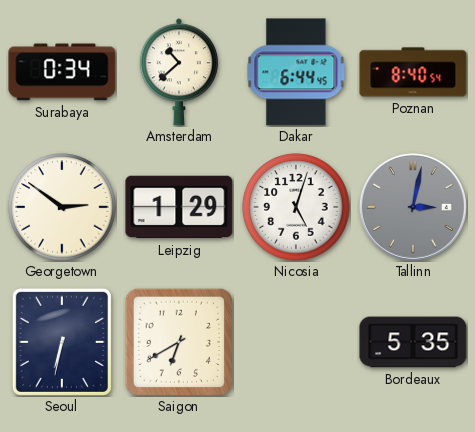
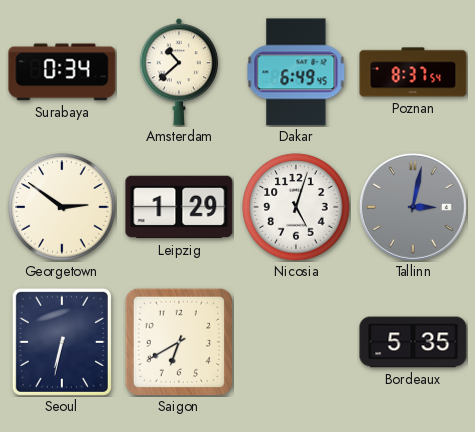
Dakar: 6:44 -> 6:49 (296, 72)
Poznan: 8:40 -> 8:37 (413, 72)
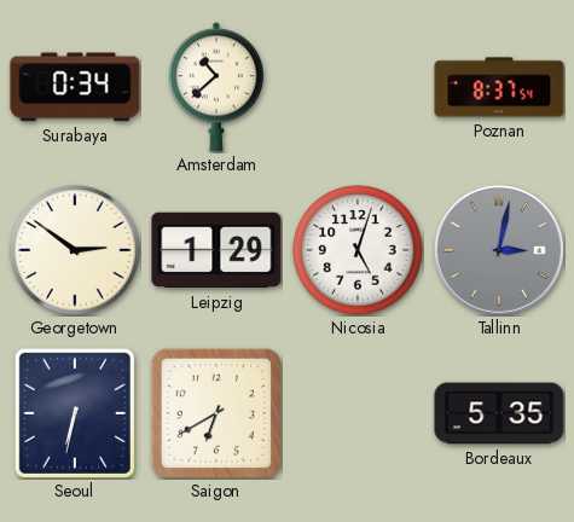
Dakar: 6:49 -> none (296, 72)
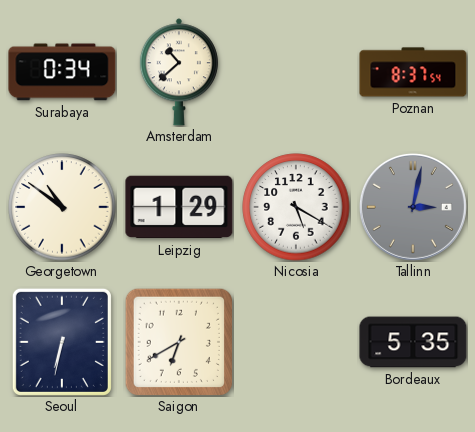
Georgetown: 2:51 -> 10:51 (62, 207)
Nicosia: 5:03 -> 5:20 (296, 207)
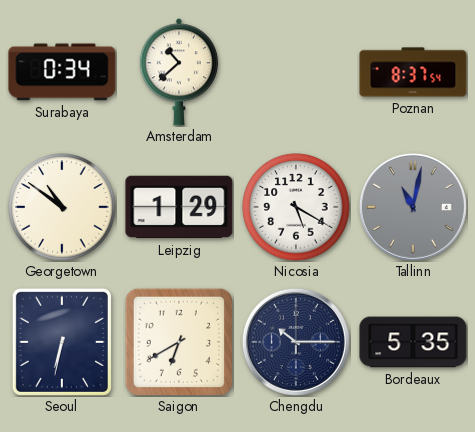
Tallinn: 3:02 -> 11:02 (413, 207)
Chengdu: none -> 10:15 (296, 342)
